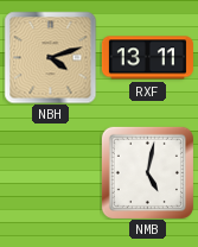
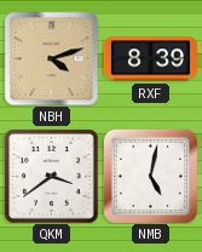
RXF: 13:11 -> 8:39 (150, 59)
QKM: none -> 3:39 (52, 177)
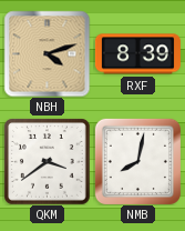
NMB: 5:02 -> 8:02 (137, 161)
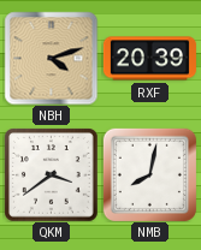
RXF: 8:39 -> 20:39 (149, 59)
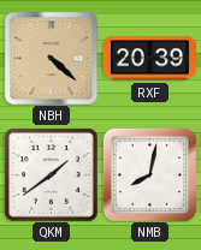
NBH: 4:12 -> 4:22 (51, 58)
QKM: 3:39 -> 1:39 (52, 175)
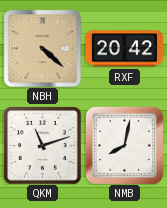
RXF: 20:39 -> 20:42 (124, 49)
QKM: 1:39 -> 11:12 (43, 146)
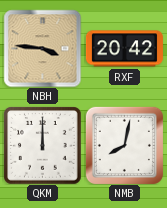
NBH: 4:22 -> 3:46 (42, 48)
QKM: 11:12 -> 12:00 (43, 146)
